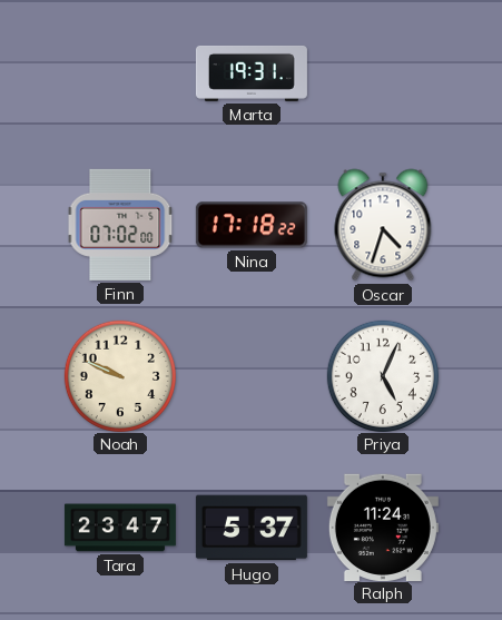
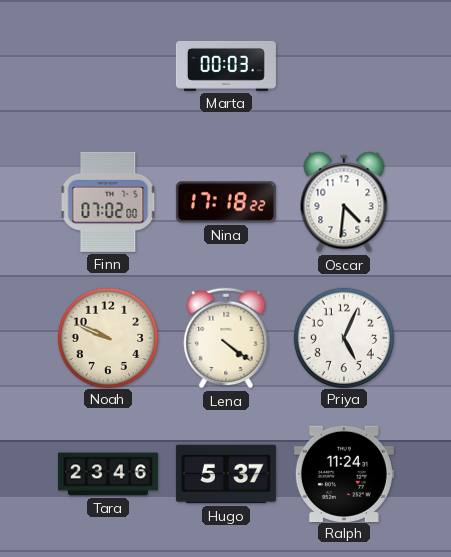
Marta: 19:31 -> 00:03 (226, 66)
Oscar: 4:33 -> 4:31 (344, 202)
Lena: none -> 4:21 (226, 338)
Tara: 23:47 -> 23:46 (108, 474)
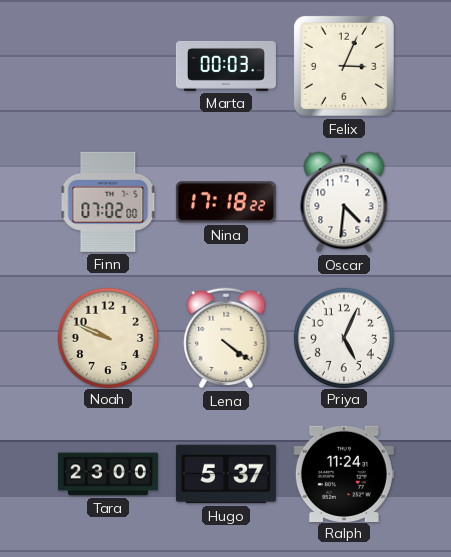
Felix: none -> 3:04 (344, 66)
Tara: 23:46 -> 23:00 (108, 474)
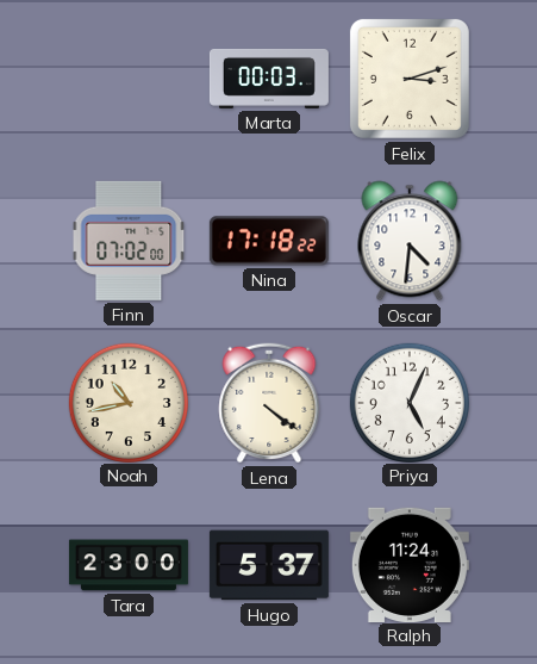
Felix: 3:04 -> 3:12 (410, 79)
Noah: 9:49 -> 10:43 (127, 402)
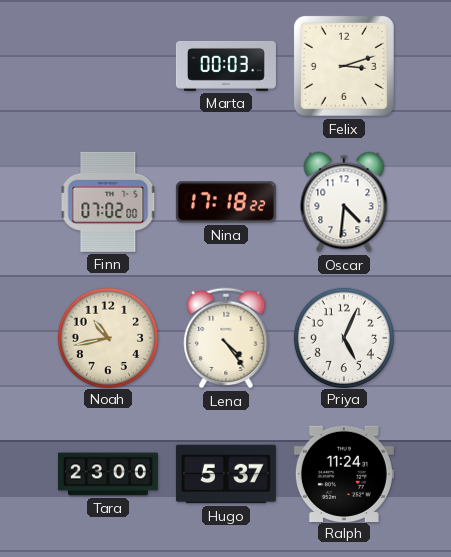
Lena: 4:21 -> 4:24 (226, 338)
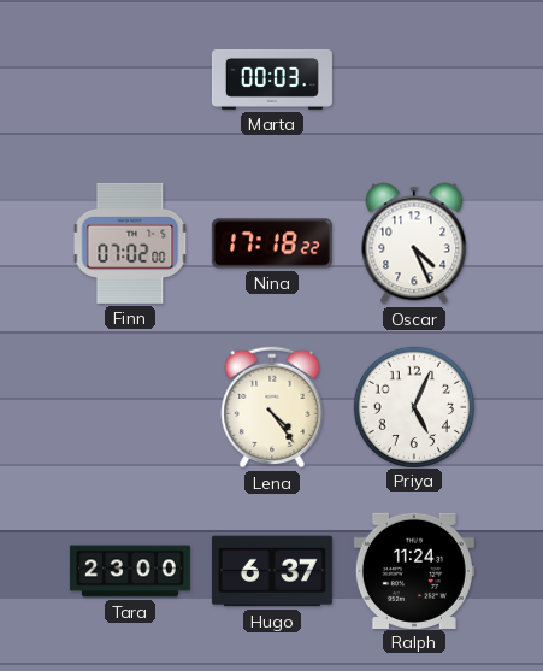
Felix: 3:12 -> none (344, 66)
Oscar: 4:31 -> 4:26 (414, 243)
Noah: 10:43 -> none (107, 337)
Hugo: 5:37 -> 6:37 (272, 571)
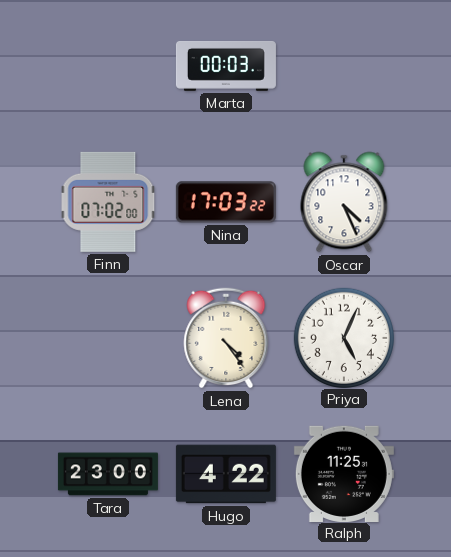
Nina: 17:18 -> 17:03 (226, 202)
Hugo: 6:37 -> 4:22 (226, 474)
Ralph: 11:24 -> 11:25 (344, 473)
